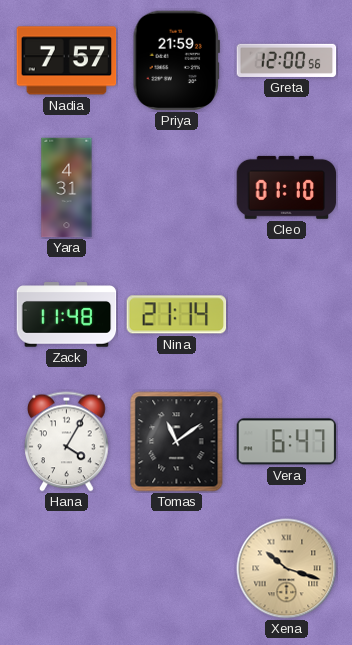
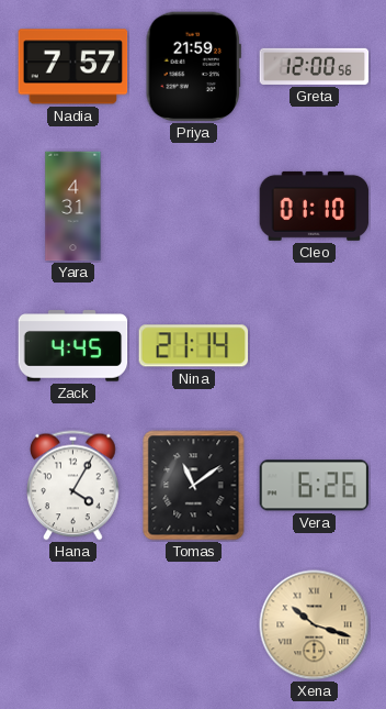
Zack: 11:48 -> 4:45 (73, 346)
Vera: 6:47 -> 6:26 (315, 486)
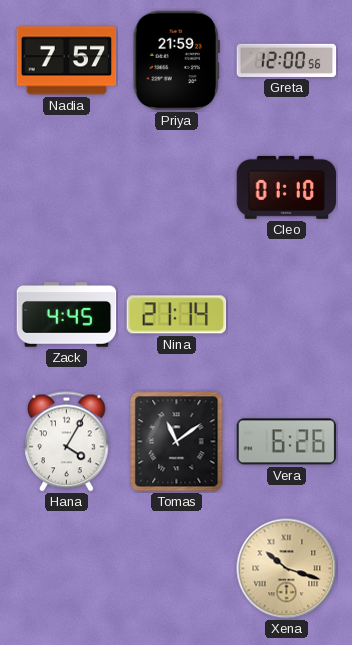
Yara: 4:31 -> none (73, 207)
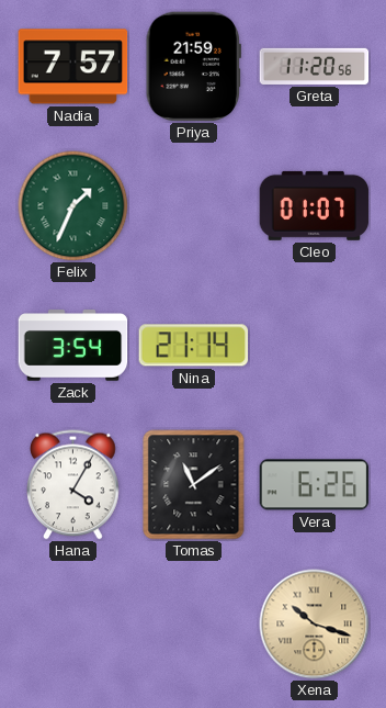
Greta: 12:00 -> 11:20 (315, 66)
Felix: none -> 1:34 (73, 206)
Cleo: 01:10 -> 01:07 (315, 205)
Zack: 4:45 -> 3:54 (73, 346)
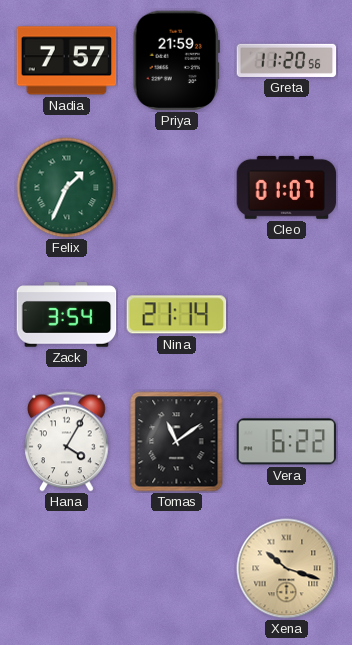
Vera: 6:26 -> 6:22 (287, 442)
